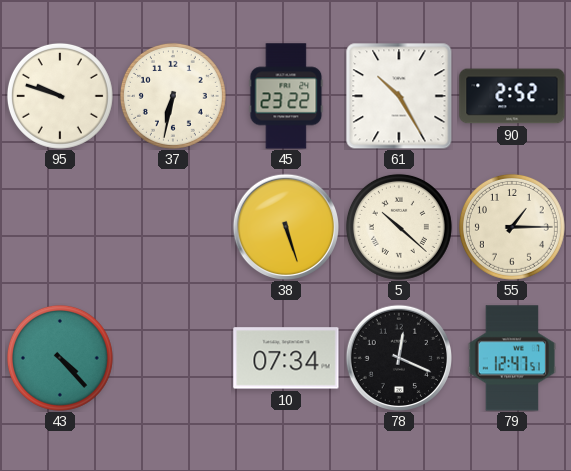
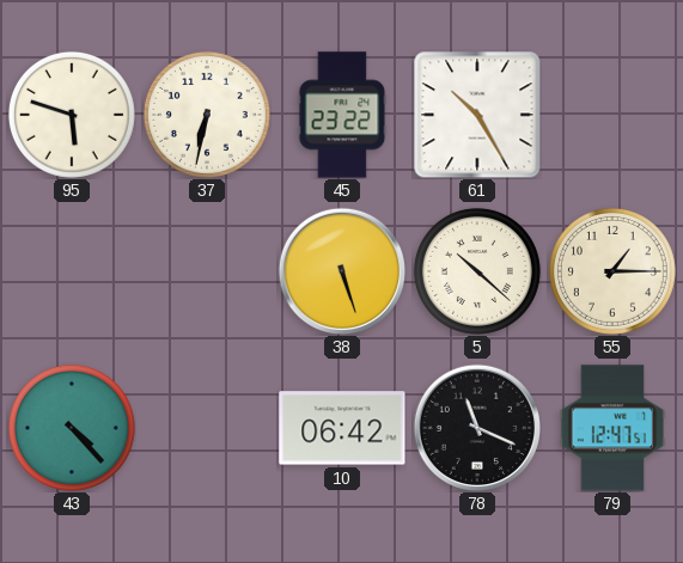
95: 9:48 -> 5:48 (72, 115)
90: 2:52 -> none (512, 96)
10: 07:34 -> 06:42 (342, 428)
78: 12:19 -> 11:19 (476, 427)
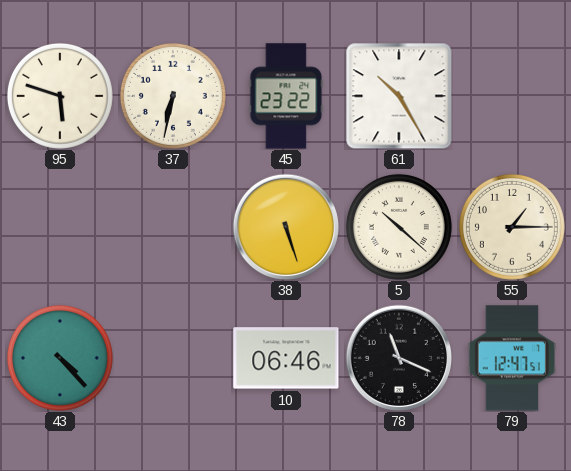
10: 06:42 -> 06:46 (286, 358)
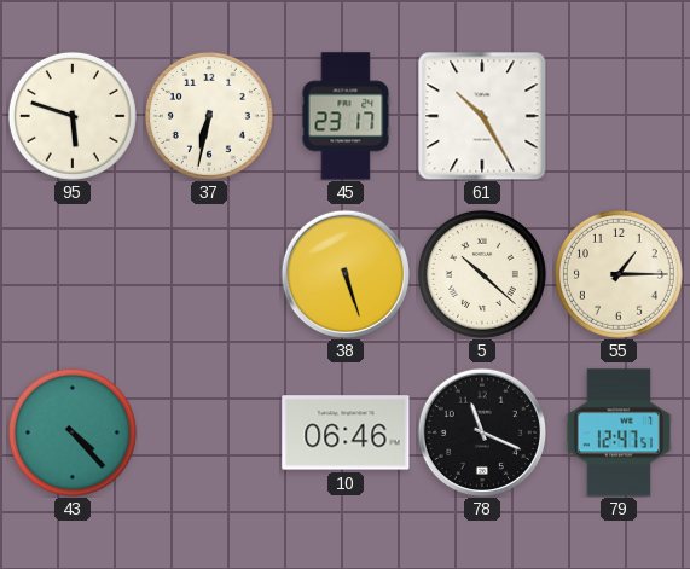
45: 23:22 -> 23:17 (346, 116)
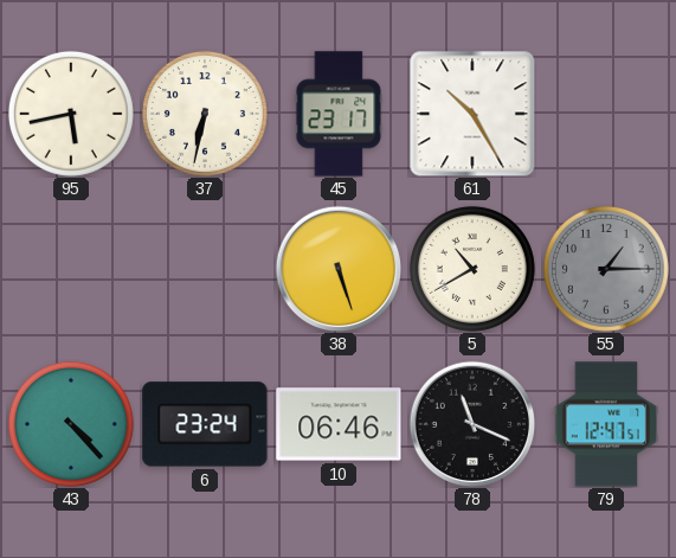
95: 5:48 -> 5:43 (71, 114)
5: 10:22 -> 10:40 (472, 269)
55 dial: cream -> grey (606, 269)
6: none -> 23:24 (205, 424)
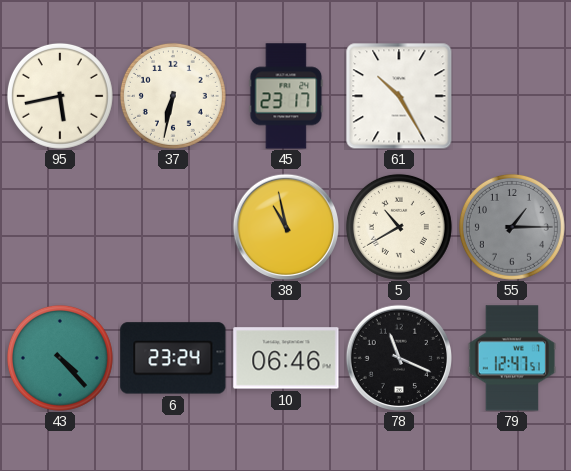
38: 5:27 -> 10:58 (285, 226)
